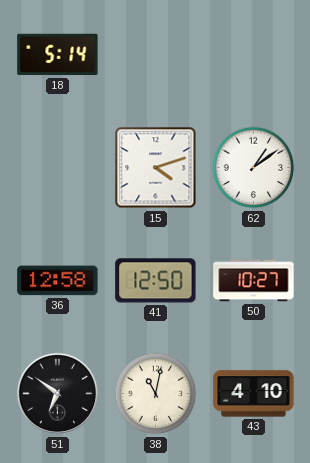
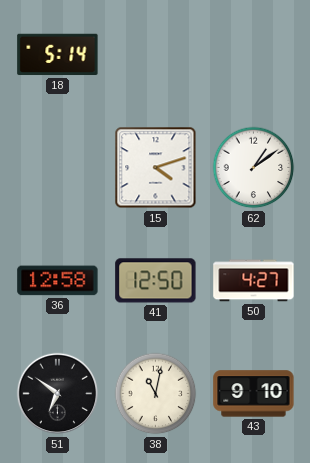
50: 10:27 -> 4:27 (254, 281)
43: 4:10 -> 9:10 (254, 394)
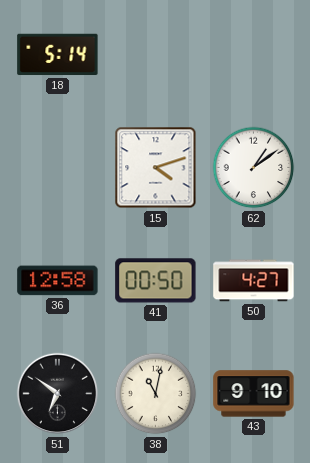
41: 12:50 -> 00:50 (156, 281)
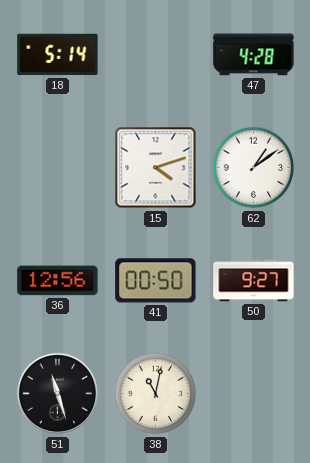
47: none -> 4:28 (254, 55)
36: 12:58 -> 12:56 (58, 281)
50: 4:27 -> 9:27 (254, 281)
51: 6:51 -> 11:27 (58, 394)
43: 9:10 -> none (254, 394)
